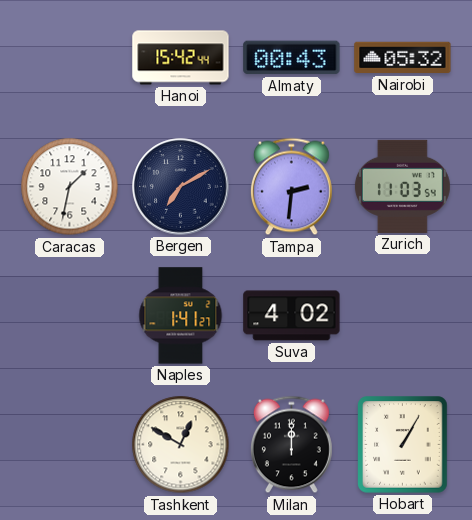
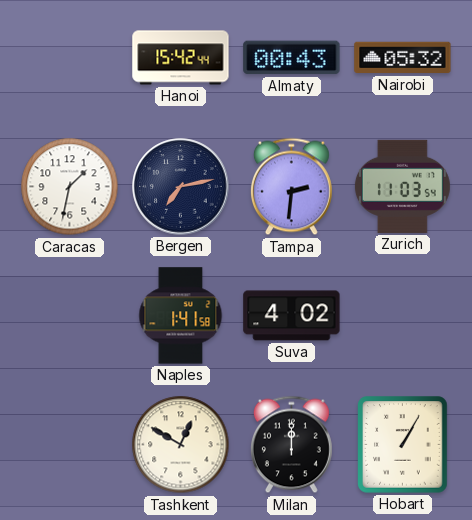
Bergen: 7:10 -> 7:13 (181, 187)
Naples: 1:41:27 -> 1:41:58 (181, 316)
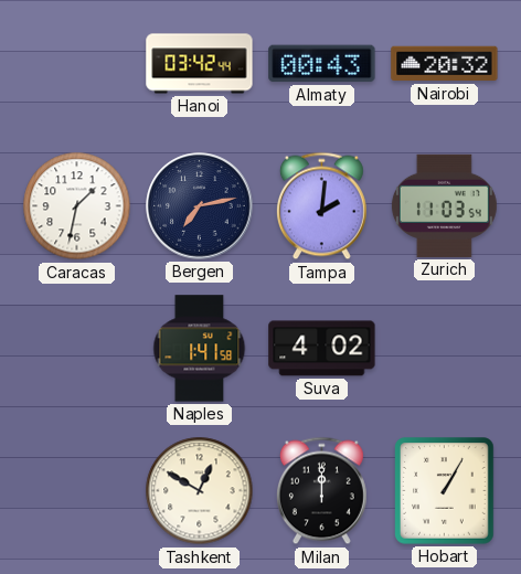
Hanoi: 15:42 -> 03:42 (200, 64)
Nairobi: 05:32 -> 20:32 (445, 64)
Tampa: 2:31 -> 2:01 (321, 206)
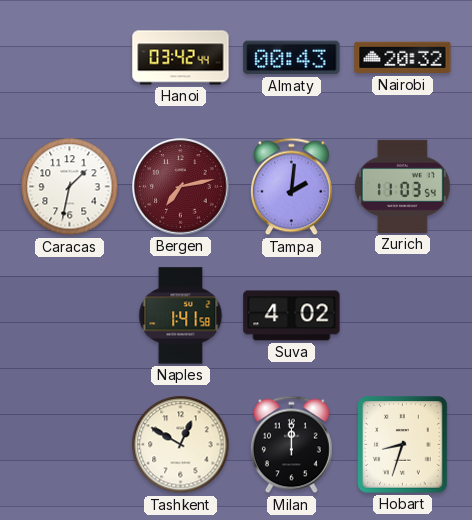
Bergen dial: navy -> burgundy (181, 187)
Hobart: 1:05 -> 8:33 (403, 445)
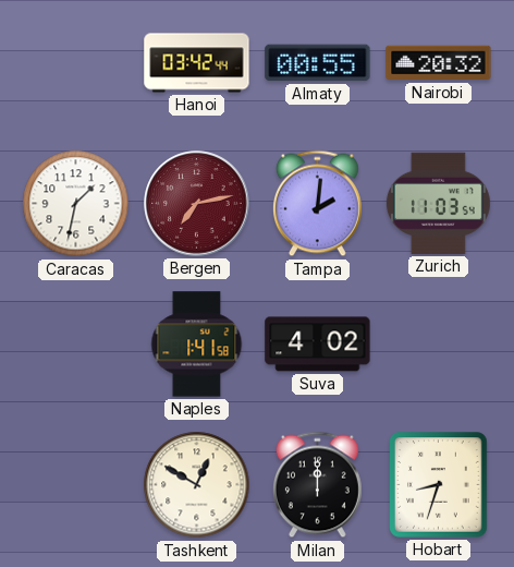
Almaty: 00:43 -> 00:55 (318, 63)
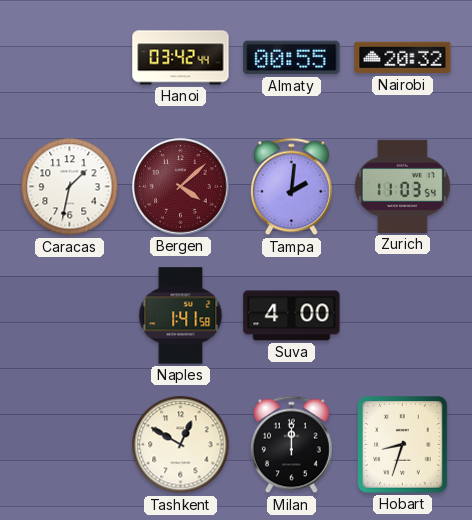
Bergen: 7:13 -> 4:08 (181, 187)
Suva: 4:02 -> 4:00 (292, 316)
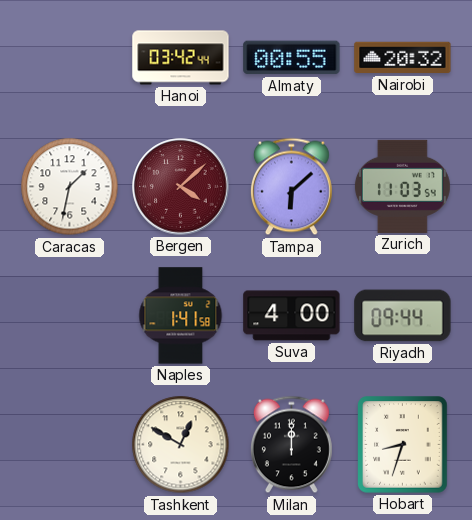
Tampa: 2:01 -> 6:08 (291, 187)
Riyadh: none -> 09:44 (403, 316)
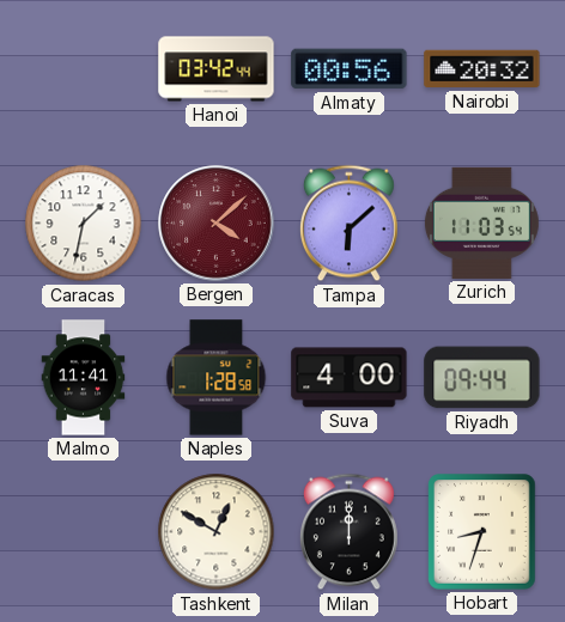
Almaty: 00:55 -> 00:56 (350, 69)
Malmo: none -> 11:41 (84, 378)
Naples: 1:41 -> 1:28 (217, 378)
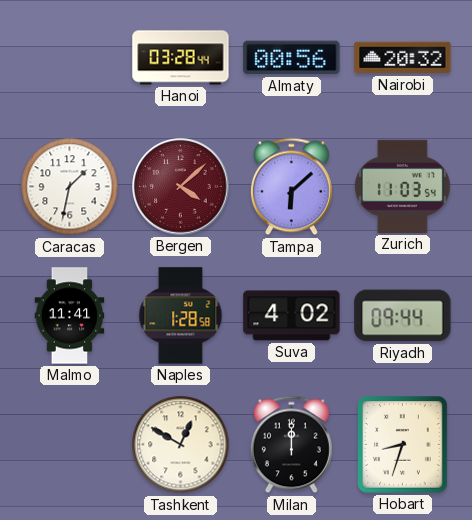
Hanoi: 03:42 -> 03:28 (181, 58)
Suva: 4:00 -> 4:02 (292, 316)
